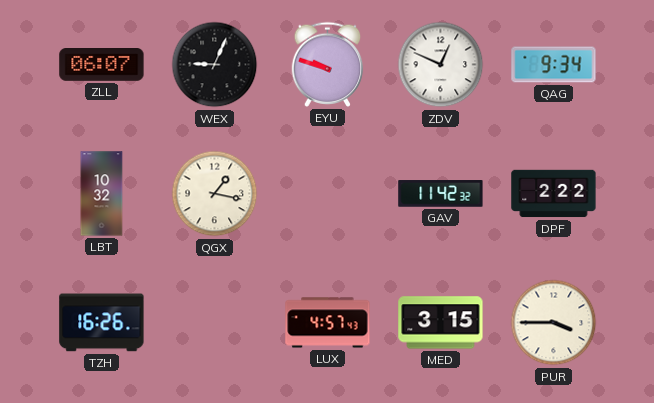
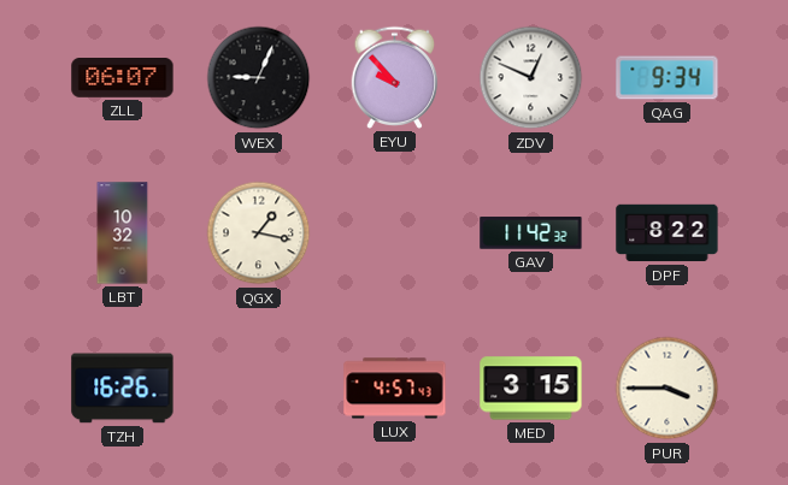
EYU: 9:48 -> 9:53 (395, 77)
DPF: 2:22 -> 8:22 (668, 233)
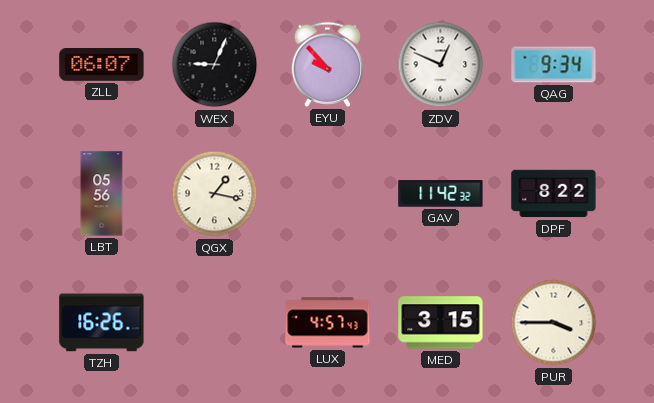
LBT: 10:32 -> 05:56 (102, 194)
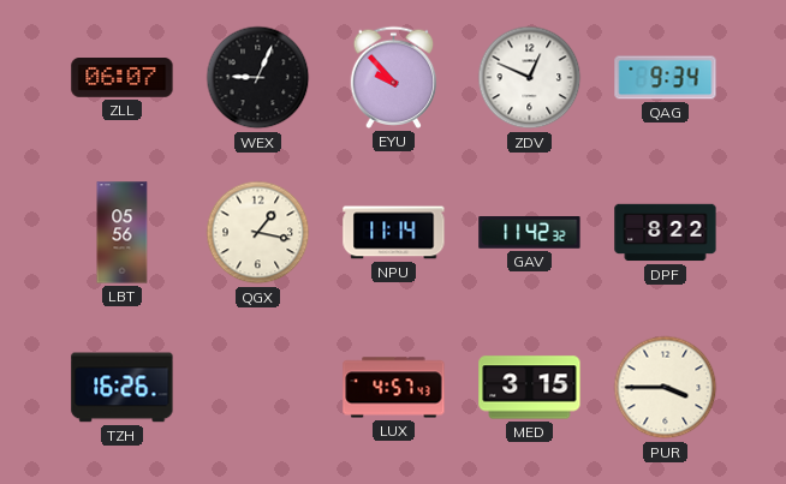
NPU: none -> 11:14 (394, 233)
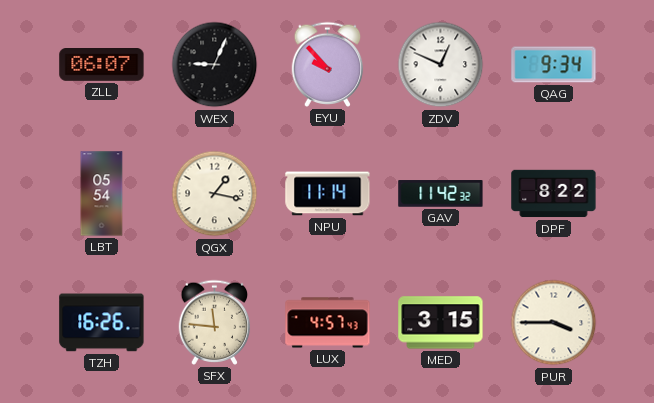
LBT: 05:56 -> 05:54 (102, 194)
SFX: none -> 11:46 (215, 322)
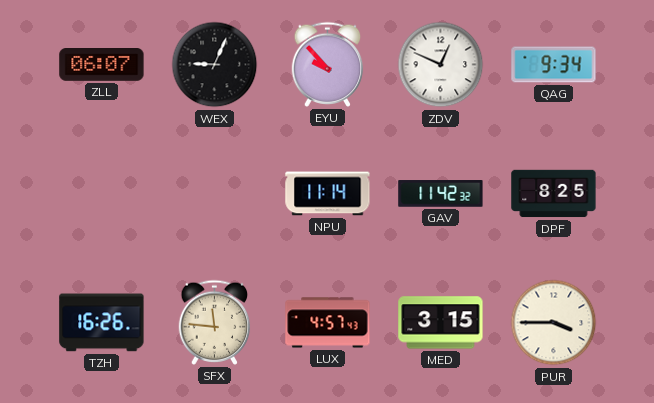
LBT: 05:54 -> none (102, 194)
QGX: 1:17 -> none (215, 194)
DPF: 8:22 -> 8:25 (554, 194)
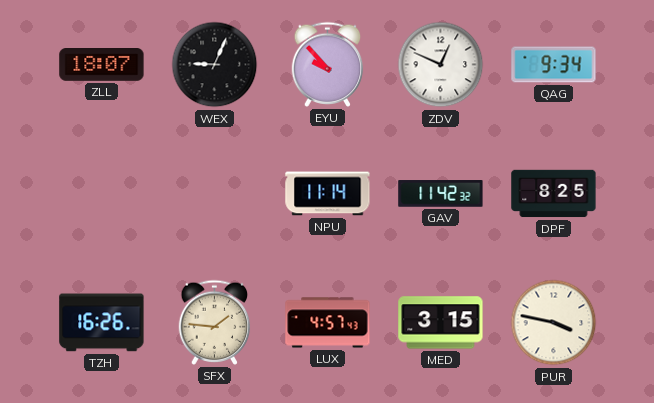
ZLL: 06:07 -> 18:07 (102, 65)
SFX: 11:46 -> 1:46 (215, 322)
PUR: 3:45 -> 3:47 (554, 323)
